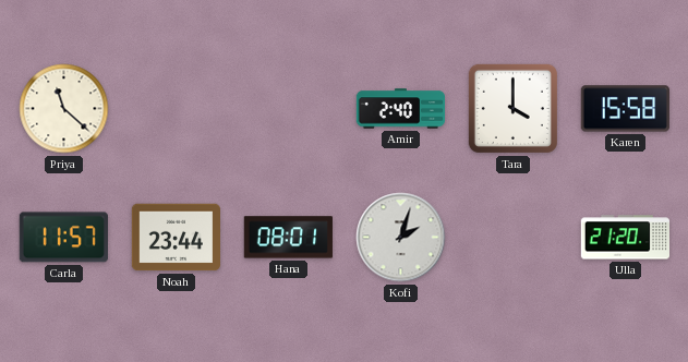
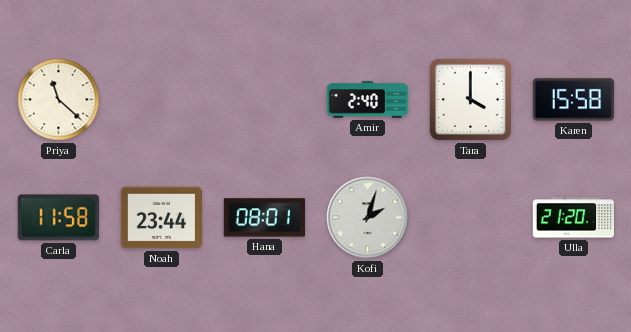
Carla: 11:57 -> 11:58 (58, 218)
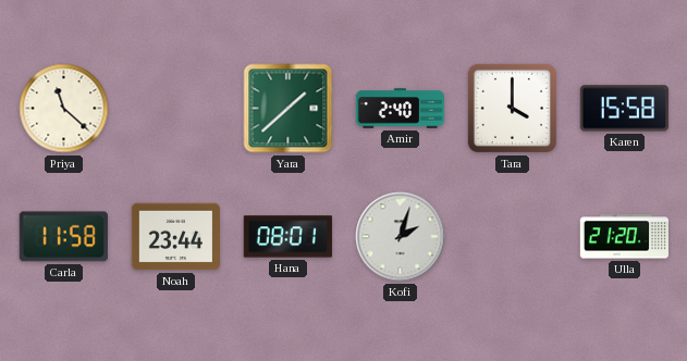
Yara: none -> 1:38 (289, 109)
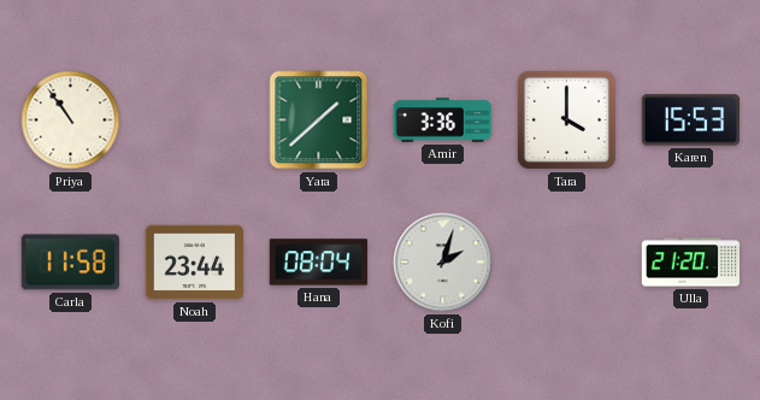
Priya: 11:22 -> 10:54 (71, 120)
Amir: 2:40 -> 3:36 (443, 120)
Karen: 15:58 -> 15:53 (690, 120)
Hana: 08:01 -> 08:04 (318, 263)
